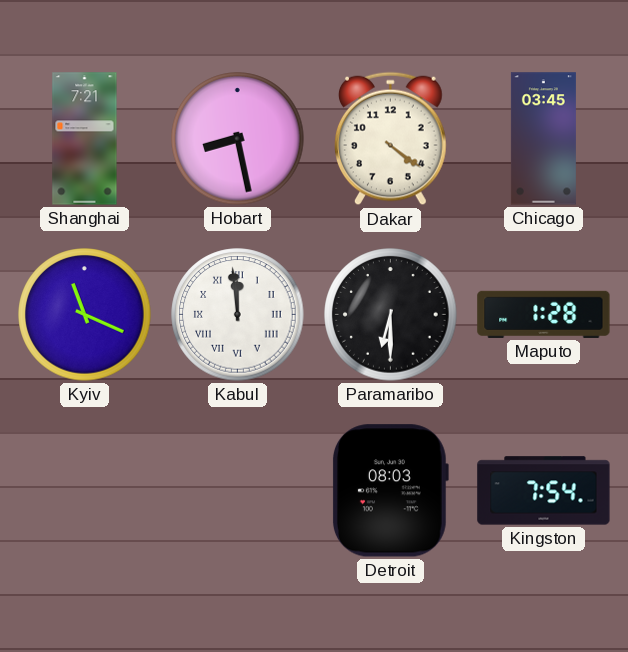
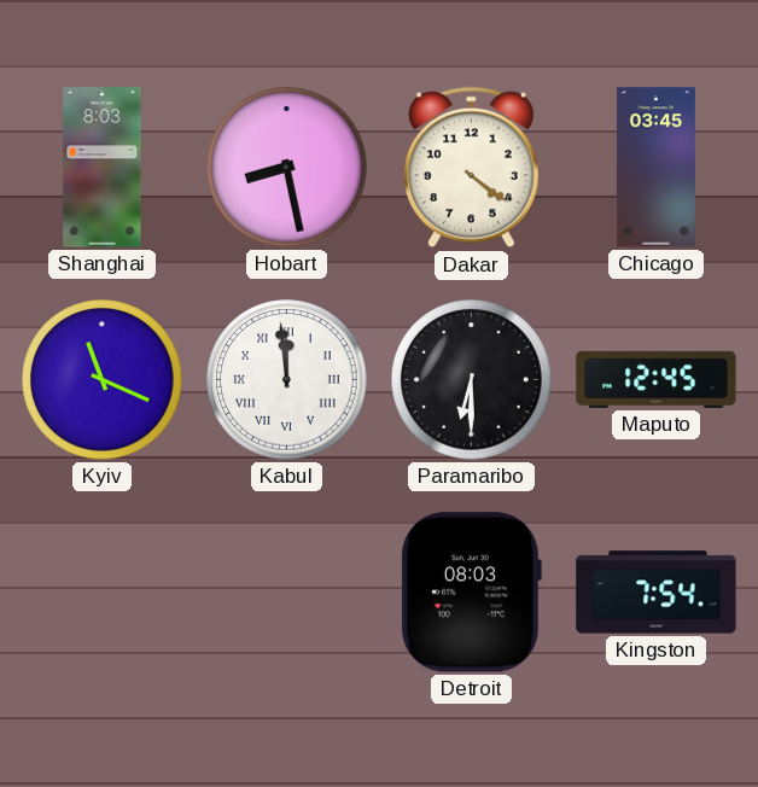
Shanghai: 7:21 -> 8:03 (103, 168)
Maputo: 1:28 -> 12:45 (657, 379)
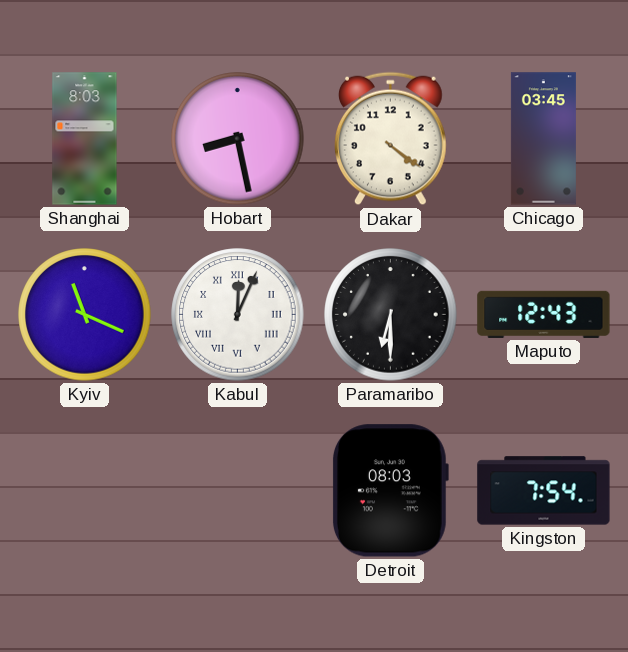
Kabul: 11:59 -> 12:04 (238, 315)
Maputo: 12:45 -> 12:43 (544, 314)
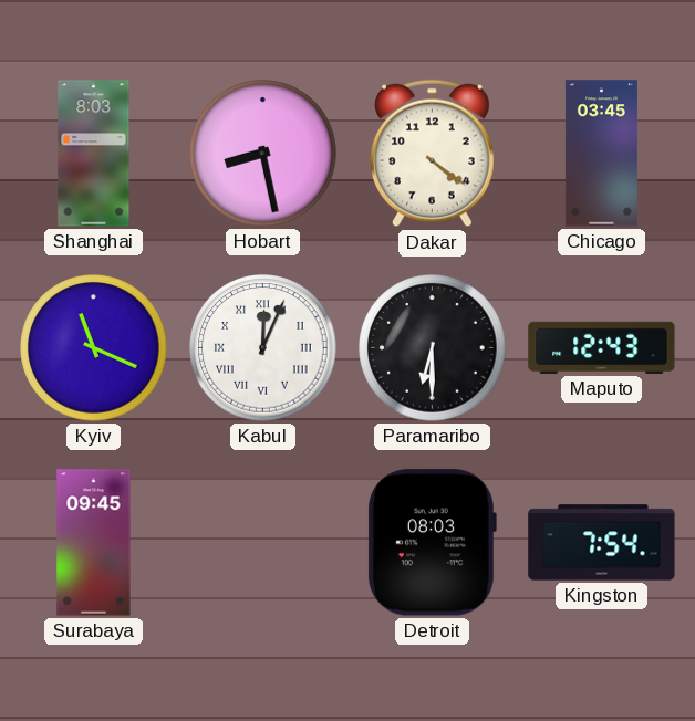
Surabaya: none -> 09:45 (94, 543)
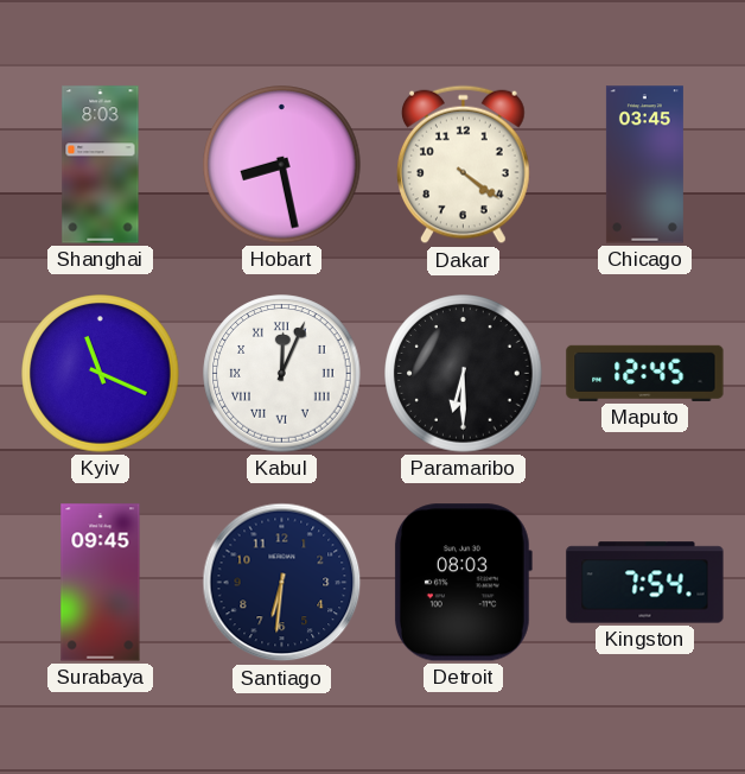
Maputo: 12:43 -> 12:45 (645, 373)
Santiago: none -> 6:31 (282, 583)
